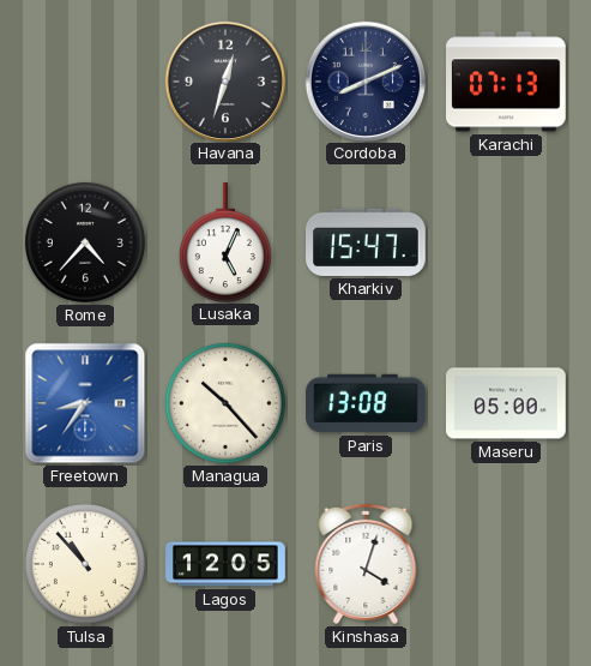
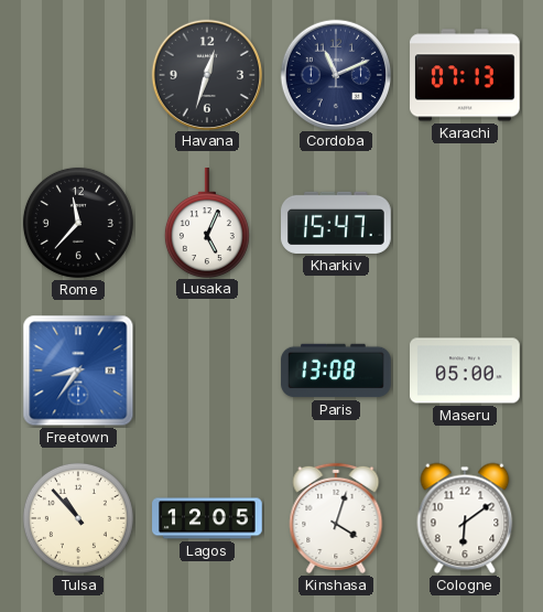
Cordoba: 8:11 -> 11:11 (335, 74)
Rome: 4:37 -> 11:37 (78, 223)
Managua: 10:23 -> none (225, 403)
Cologne: none -> 6:09 (465, 518)
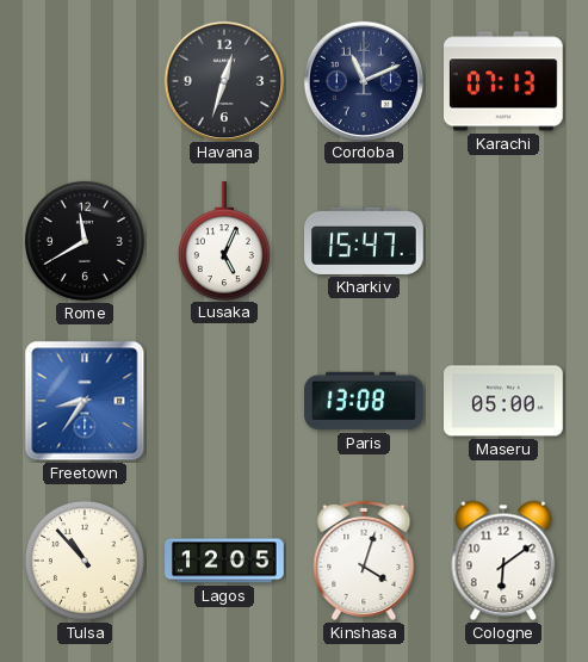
Rome: 11:37 -> 11:40 (85, 241)
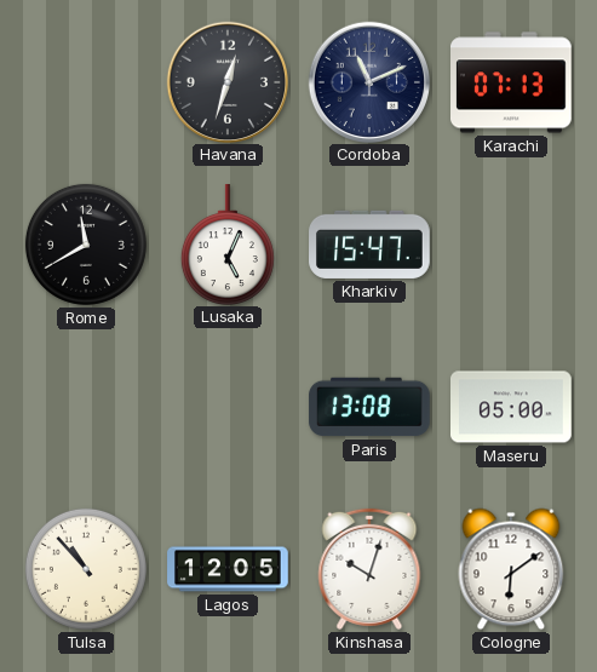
Freetown: 8:36 -> none (85, 401)
Kinshasa: 4:03 -> 10:03 (369, 569)
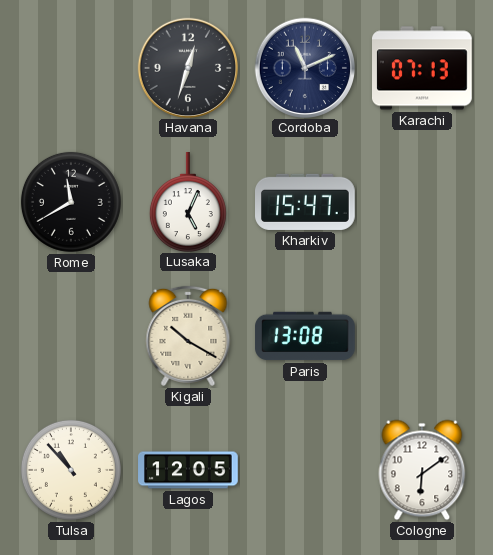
Kigali: none -> 10:20 (188, 336)
Maseru: 05:00 -> none (512, 407)
Kinshasa: 10:03 -> none (369, 569)
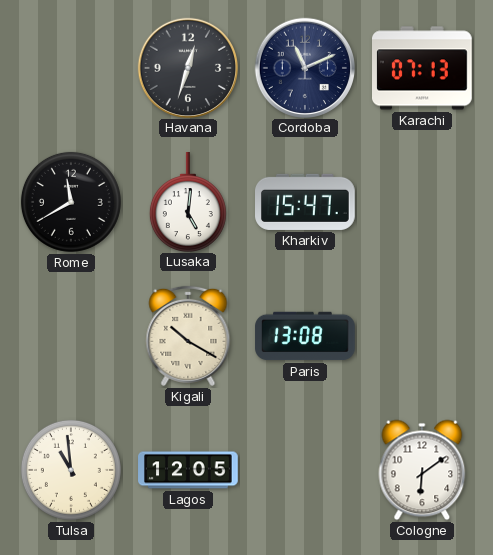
Lusaka: 5:04 -> 5:01 (188, 202)
Tulsa: 10:53 -> 10:59 (71, 470)
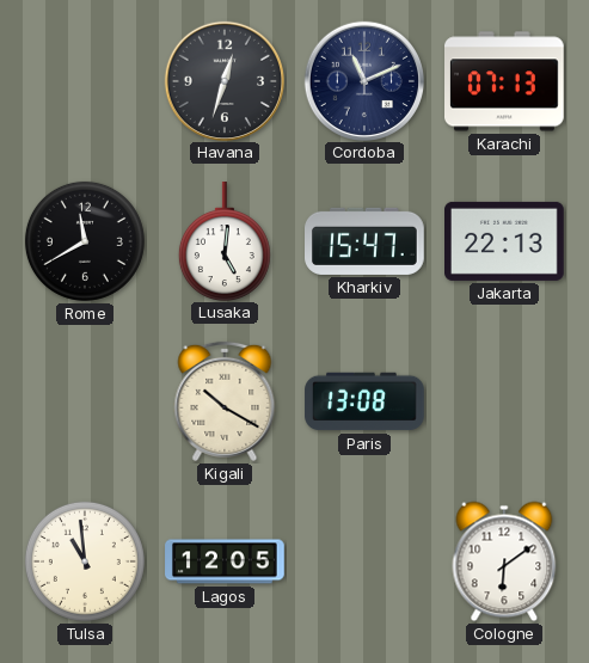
Jakarta: none -> 22:13 (505, 241)
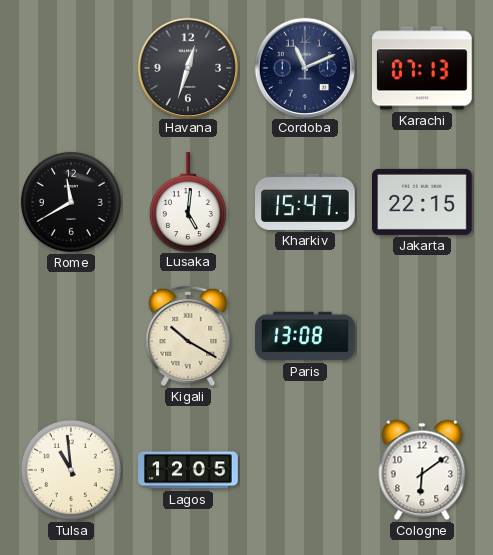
Jakarta: 22:13 -> 22:15 (423, 202)
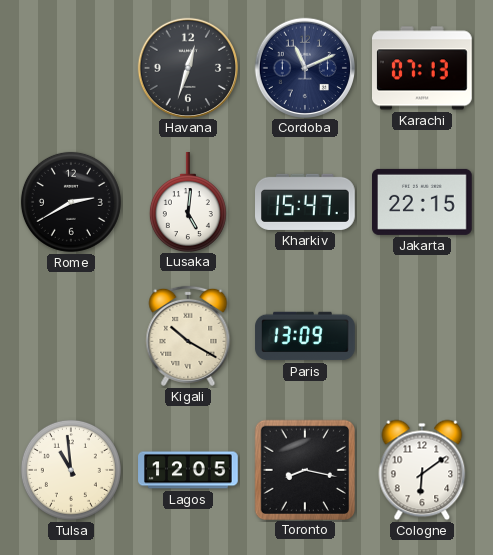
Rome: 11:40 -> 2:40 (71, 202)
Paris: 13:08 -> 13:09 (305, 336)
Toronto: none -> 8:17 (304, 469)
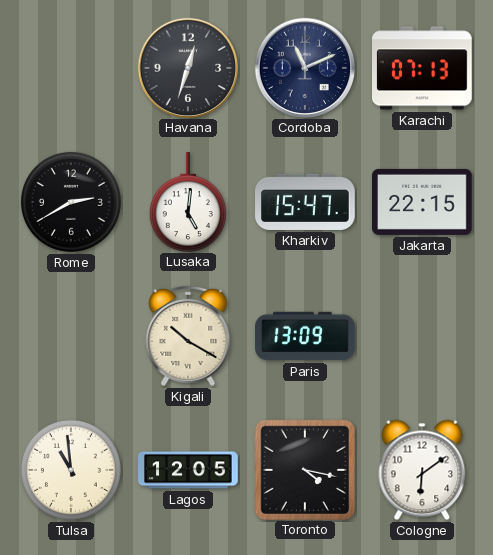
Toronto: 8:17 -> 4:17 (304, 469)
